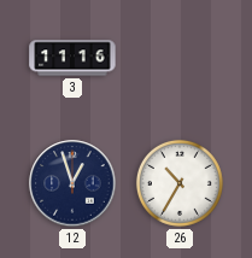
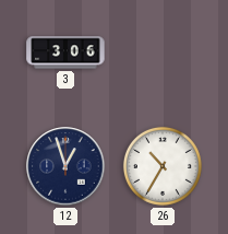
3: 11:16 -> 3:06 (65, 52)
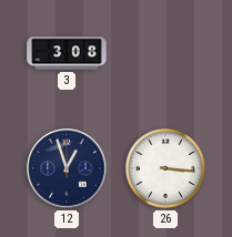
3: 3:06 -> 3:08 (67, 53)
26: 10:35 -> 3:16 (165, 168)
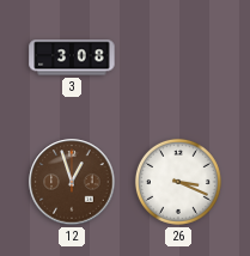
12 dial: navy -> brown (72, 182)
26: 3:16 -> 3:19 (178, 182)
